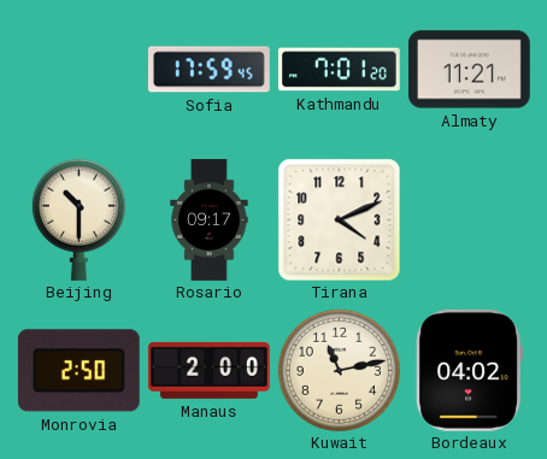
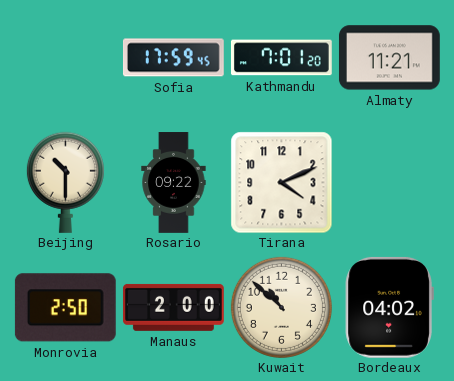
Rosario: 09:17 -> 09:22 (174, 183)
Kuwait: 11:13 -> 10:52 (281, 307)
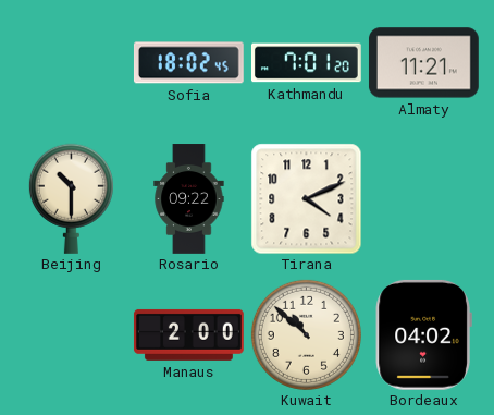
Sofia: 17:59 -> 18:02 (188, 63)
Monrovia: 2:50 -> none (65, 308)
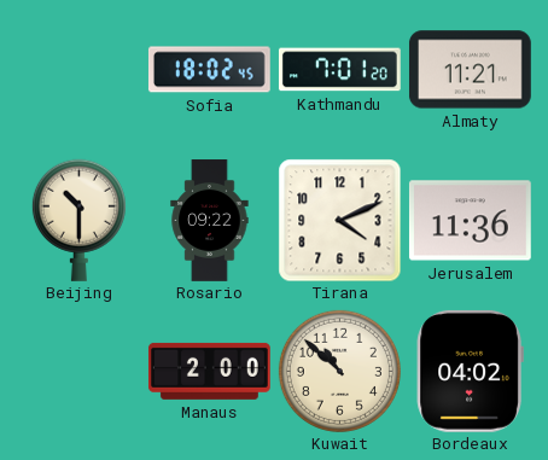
Jerusalem: none -> 11:36 (470, 221)
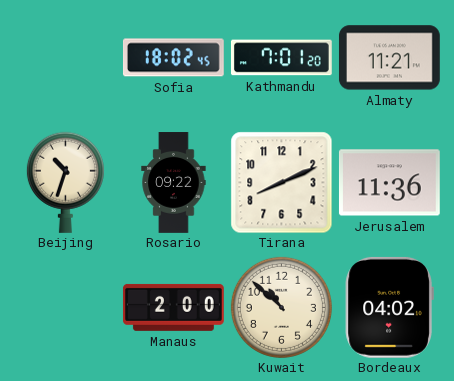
Beijing: 10:30 -> 10:33 (65, 182)
Tirana: 4:11 -> 8:11 (281, 182)
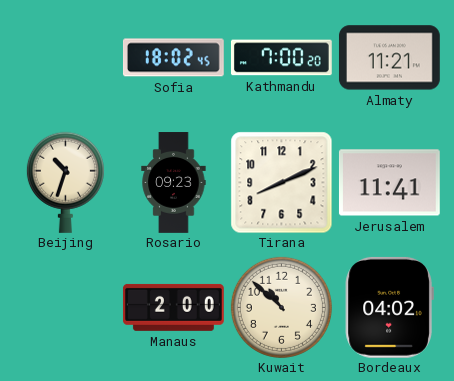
Kathmandu: 7:01 -> 7:00 (281, 58)
Rosario: 09:22 -> 09:23 (174, 183)
Jerusalem: 11:36 -> 11:41 (389, 183)
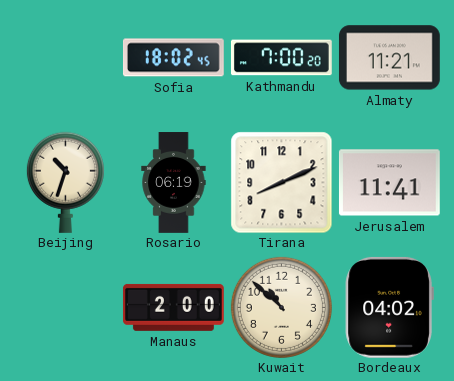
Rosario: 09:23 -> 06:19 (174, 183)
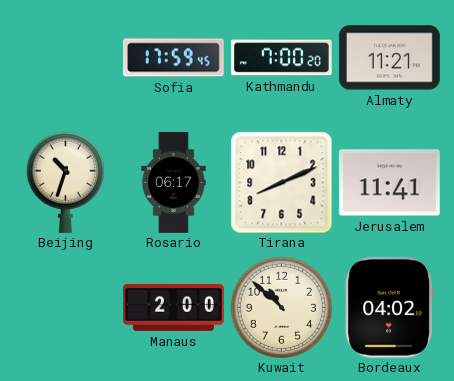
Sofia: 18:02 -> 17:59 (173, 58)
Rosario: 06:19 -> 06:17 (174, 183)
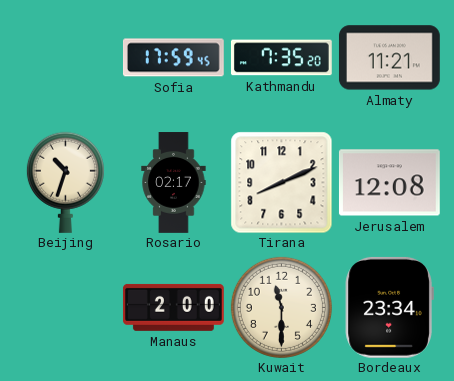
Kathmandu: 7:00 -> 7:35 (281, 58)
Rosario: 06:17 -> 02:17 (174, 183)
Jerusalem: 11:41 -> 12:08 (389, 183)
Kuwait: 10:52 -> 11:30 (281, 307)
Bordeaux: 04:02 -> 23:34 (389, 307)
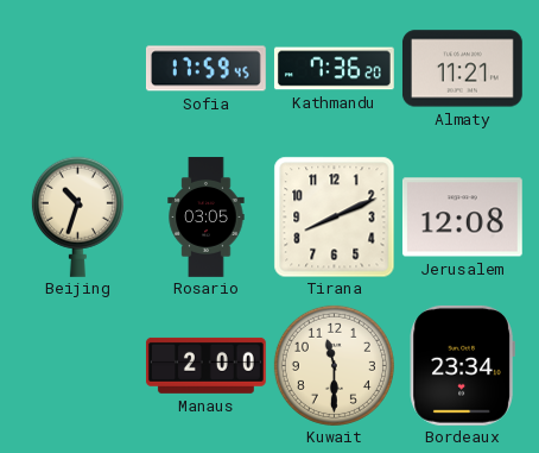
Kathmandu: 7:35 -> 7:36 (334, 69)
Rosario: 02:17 -> 03:05 (207, 218)
